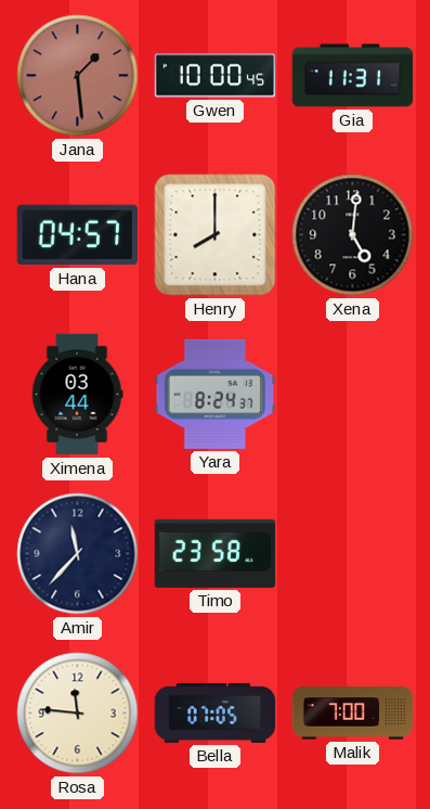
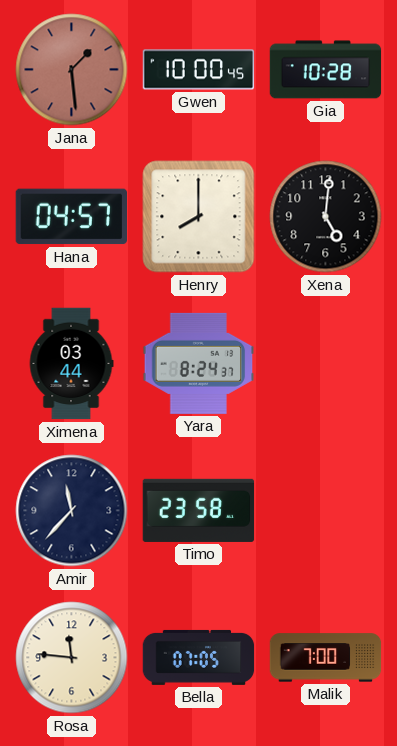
Gia: 11:31 -> 10:28 (326, 70)
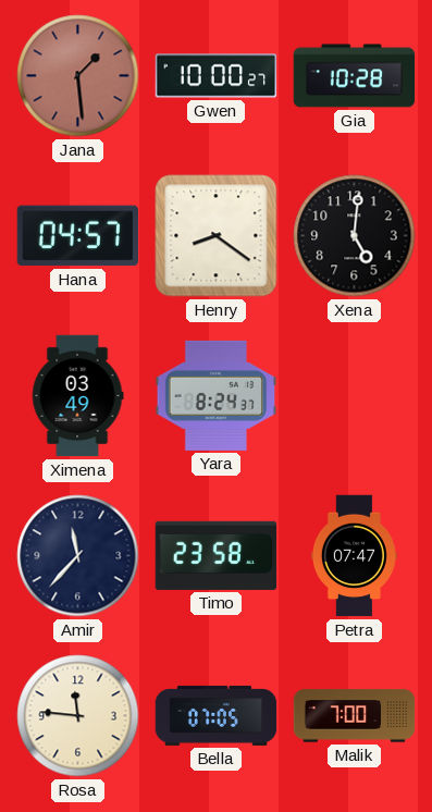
Gwen: 10:00:45 -> 10:00:27 (217, 76)
Henry: 8:00 -> 8:21 (217, 236)
Ximena: 03:44 -> 03:49 (77, 396)
Petra: none -> 07:47 (354, 556)
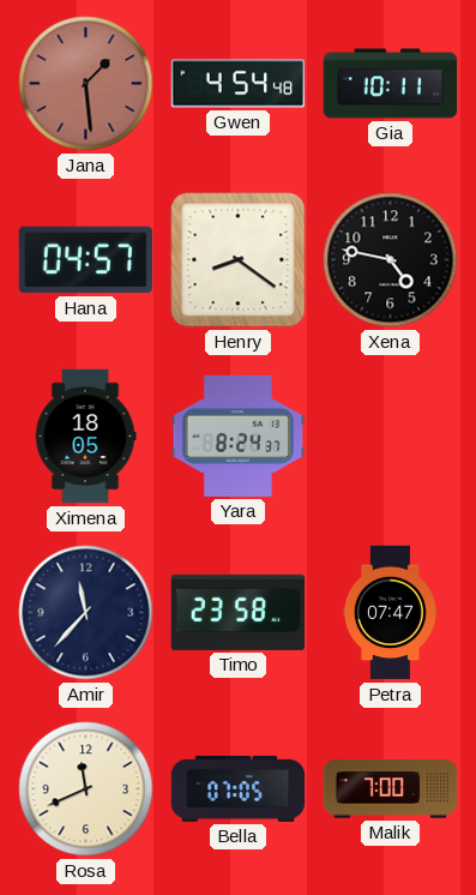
Gwen: 10:00 -> 4:54 (239, 84)
Gia: 10:28 -> 10:11 (391, 84)
Xena: 5:01 -> 4:47 (391, 260)
Ximena: 03:49 -> 18:05 (85, 437)
Rosa: 11:46 -> 11:41 (86, 789)
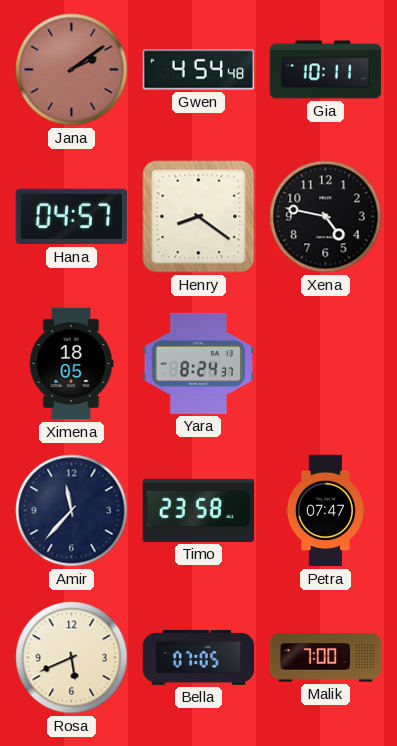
Jana: 1:29 -> 2:09 (72, 70)
Rosa: 11:41 -> 5:41 (72, 658)
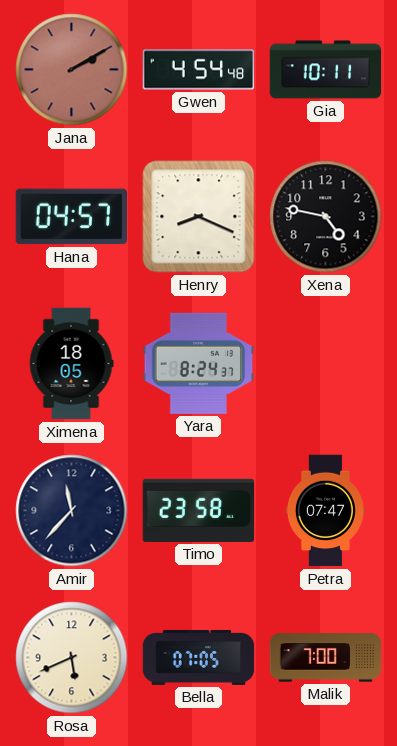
Jana: 2:09 -> 2:10 (72, 70)
Henry: 8:21 -> 8:19 (199, 217)
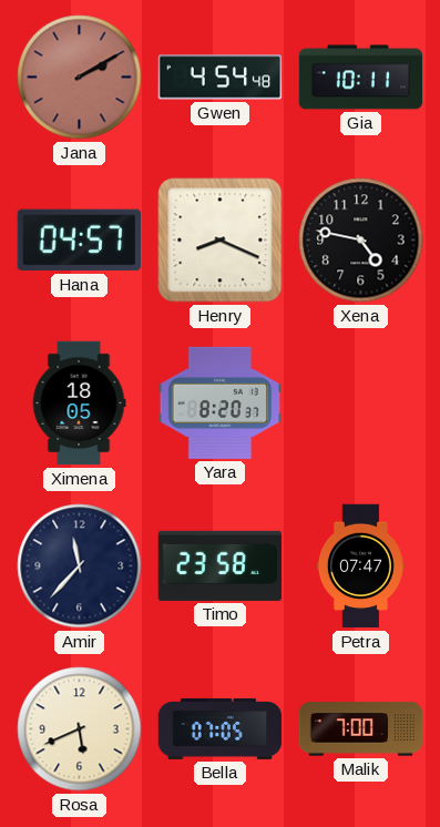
Yara: 8:24 -> 8:20 (221, 402)
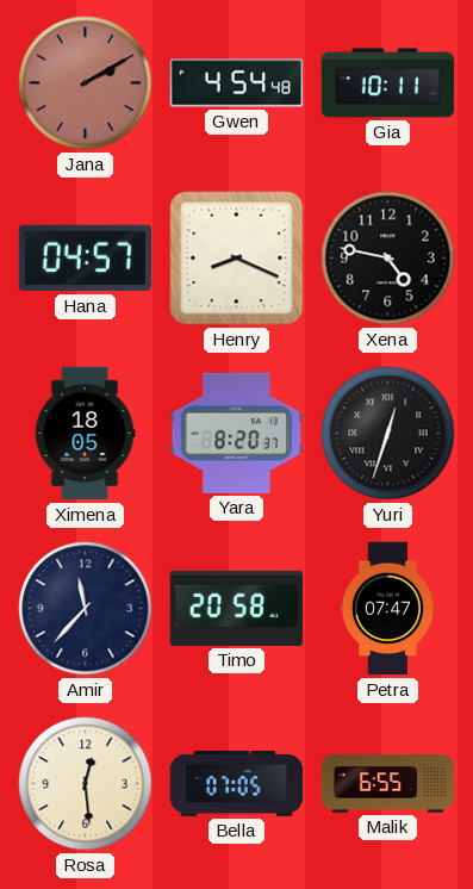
Yuri: none -> 12:33 (388, 434)
Timo: 23:58 -> 20:58 (237, 608)
Rosa: 5:41 -> 12:29 (86, 784)
Malik: 7:00 -> 6:55 (388, 784)
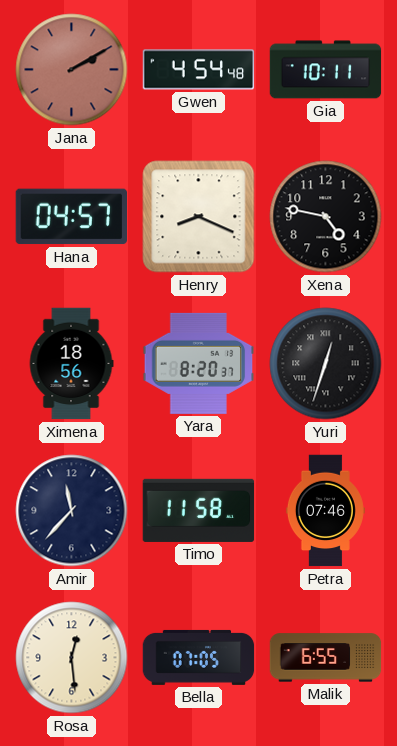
Ximena: 18:05 -> 18:56 (71, 364)
Timo: 20:58 -> 11:58 (199, 510)
Petra: 07:47 -> 07:46 (325, 511)
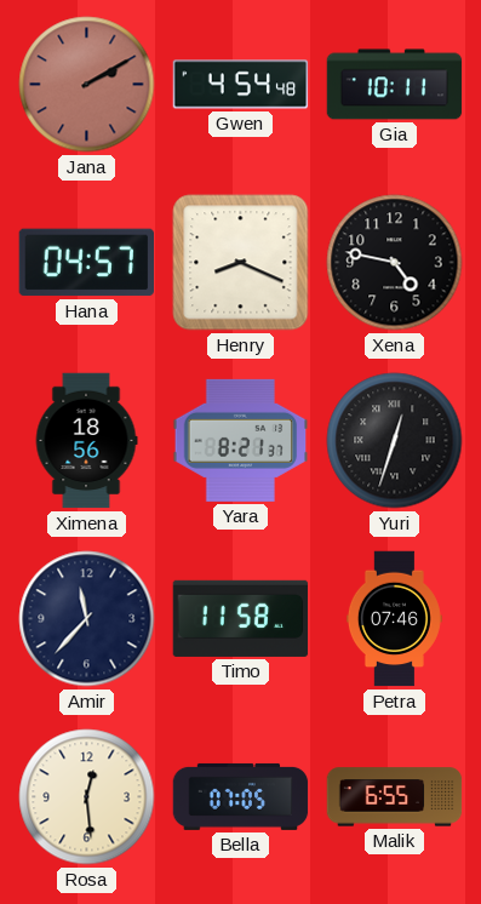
Yara: 8:20 -> 8:21 (241, 440)
